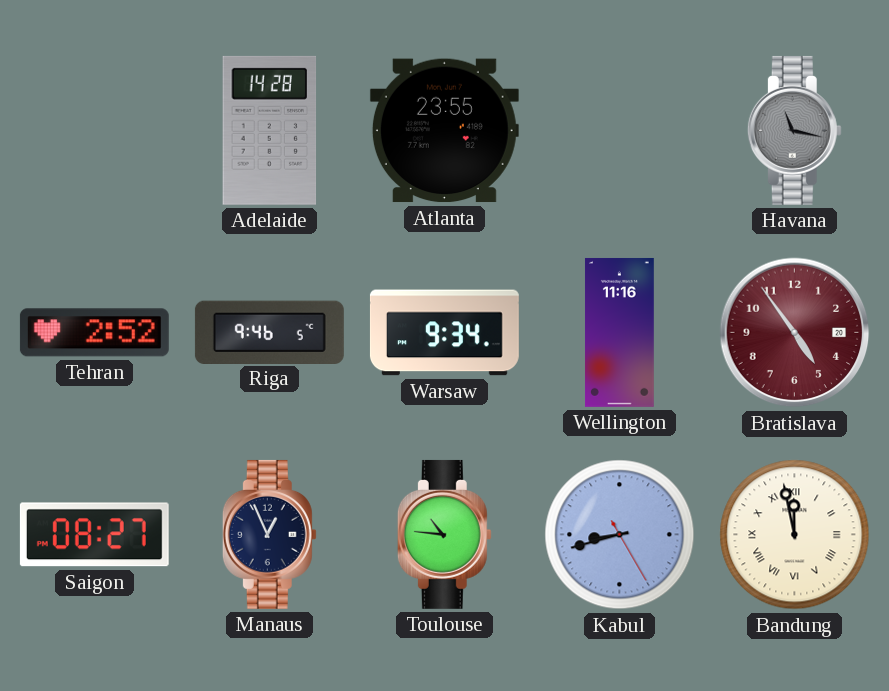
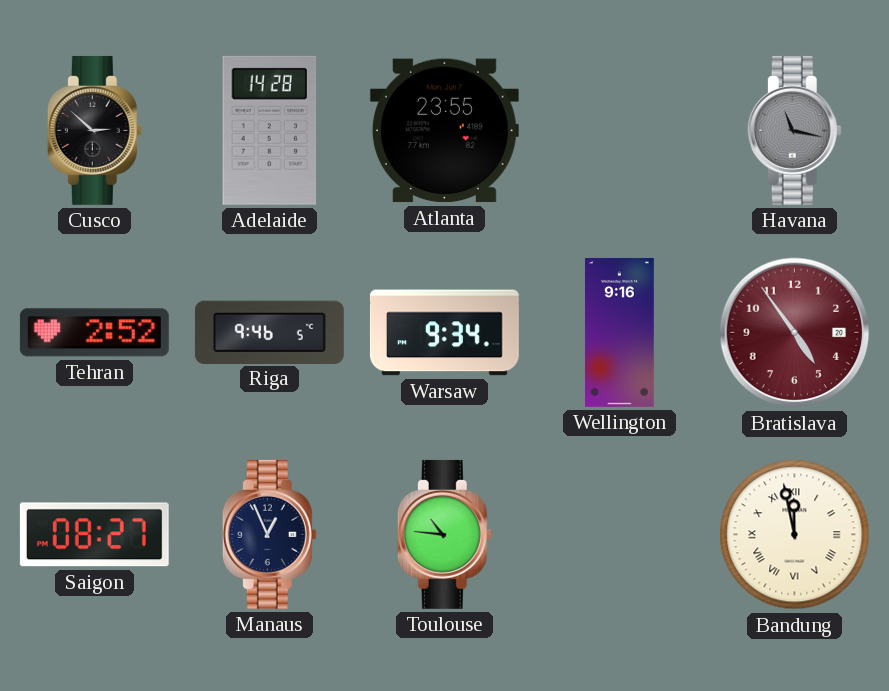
Cusco: none -> 2:52 (94, 130)
Wellington: 11:16 -> 9:16 (619, 332)
Kabul: 8:42 -> none (620, 535)
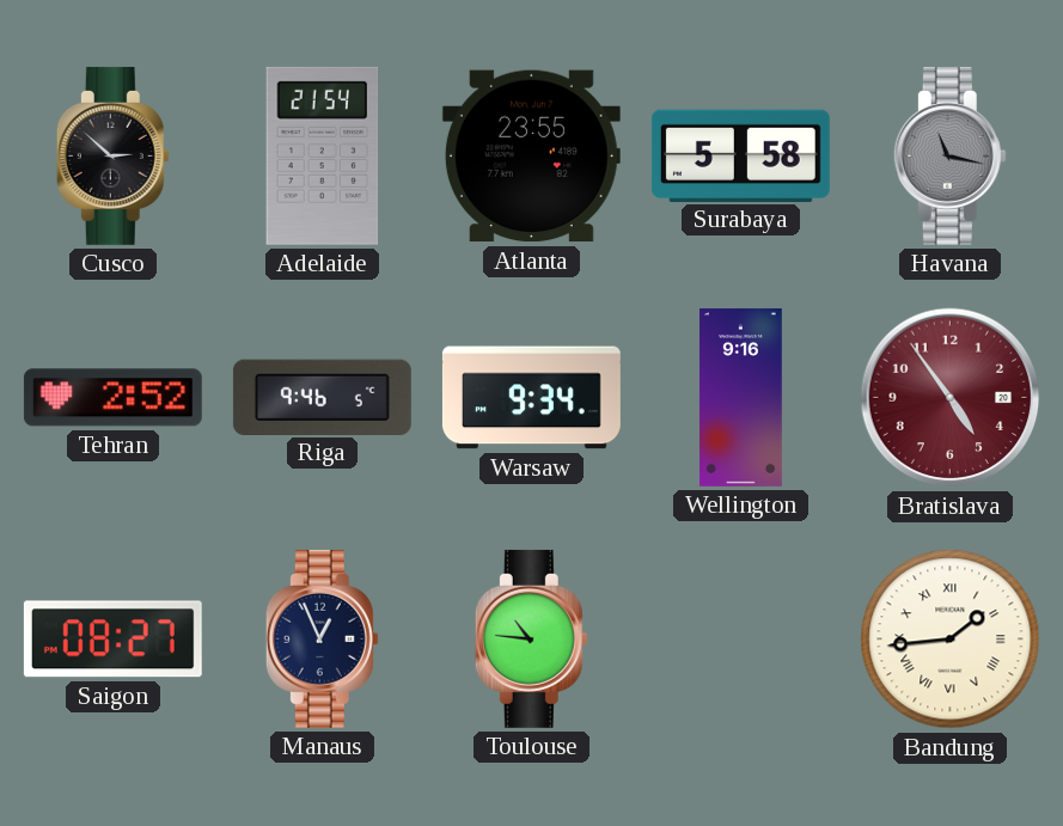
Adelaide: 14:28 -> 21:54 (323, 155)
Surabaya: none -> 5:58 (740, 155)
Bandung: 11:58 -> 1:44 (951, 640)
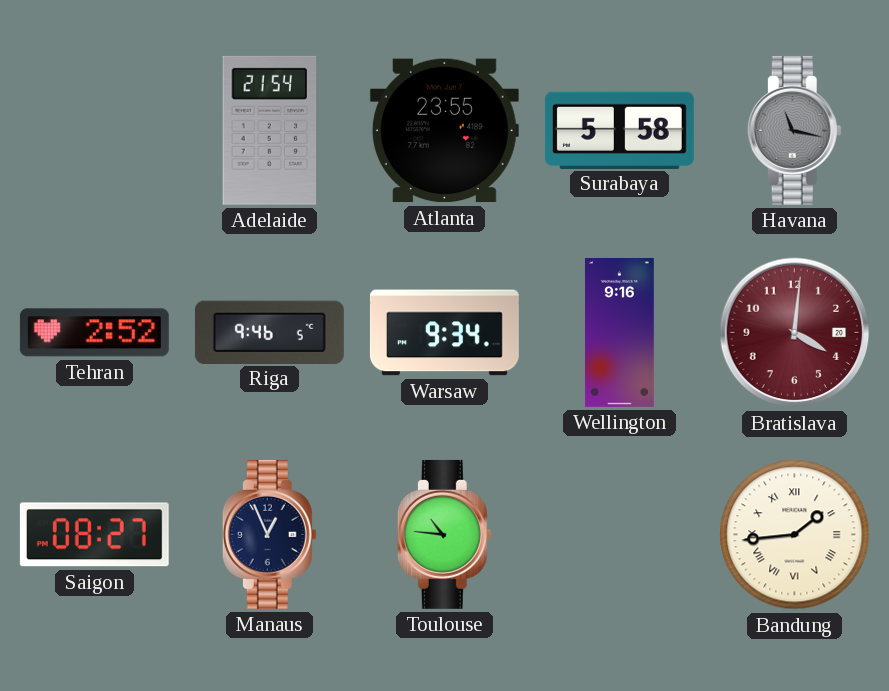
Cusco: 2:52 -> none (112, 155)
Bratislava: 4:54 -> 4:01 (795, 333)
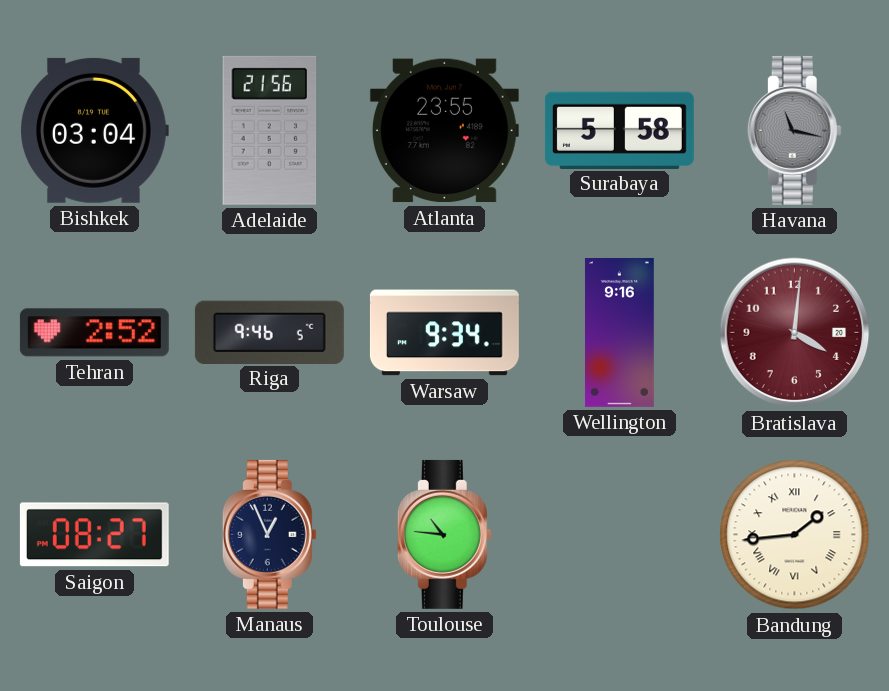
Bishkek: none -> 03:04 (94, 130)
Adelaide: 21:54 -> 21:56 (270, 130)
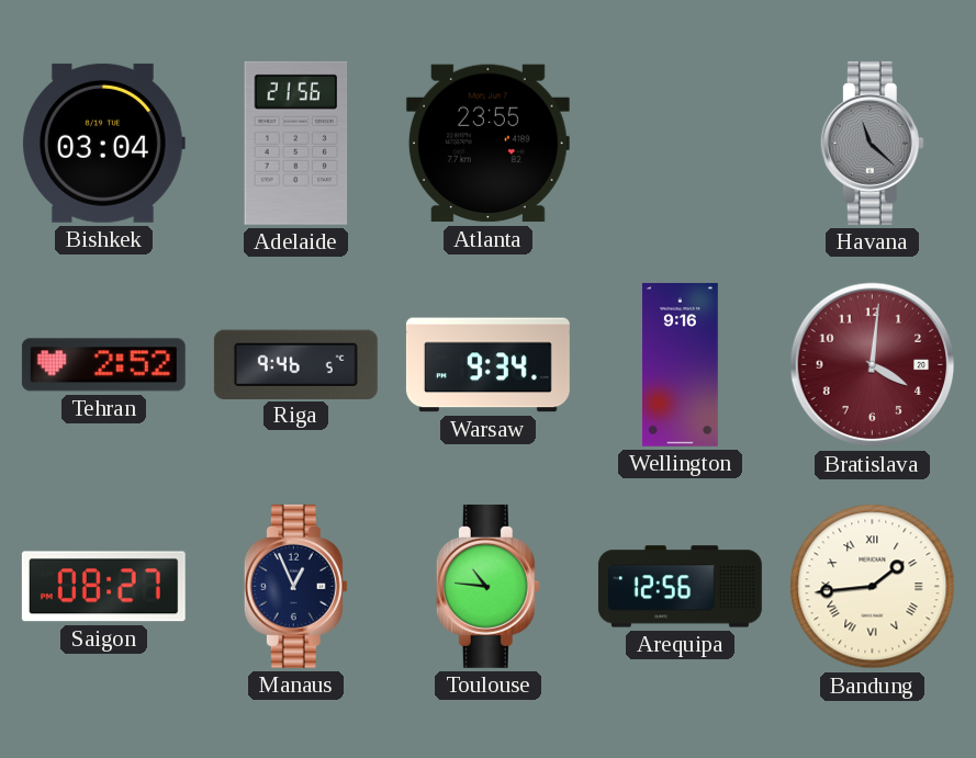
Surabaya: 5:58 -> none (619, 130)
Havana: 11:17 -> 11:22 (872, 143)
Arequipa: none -> 12:56 (680, 587)
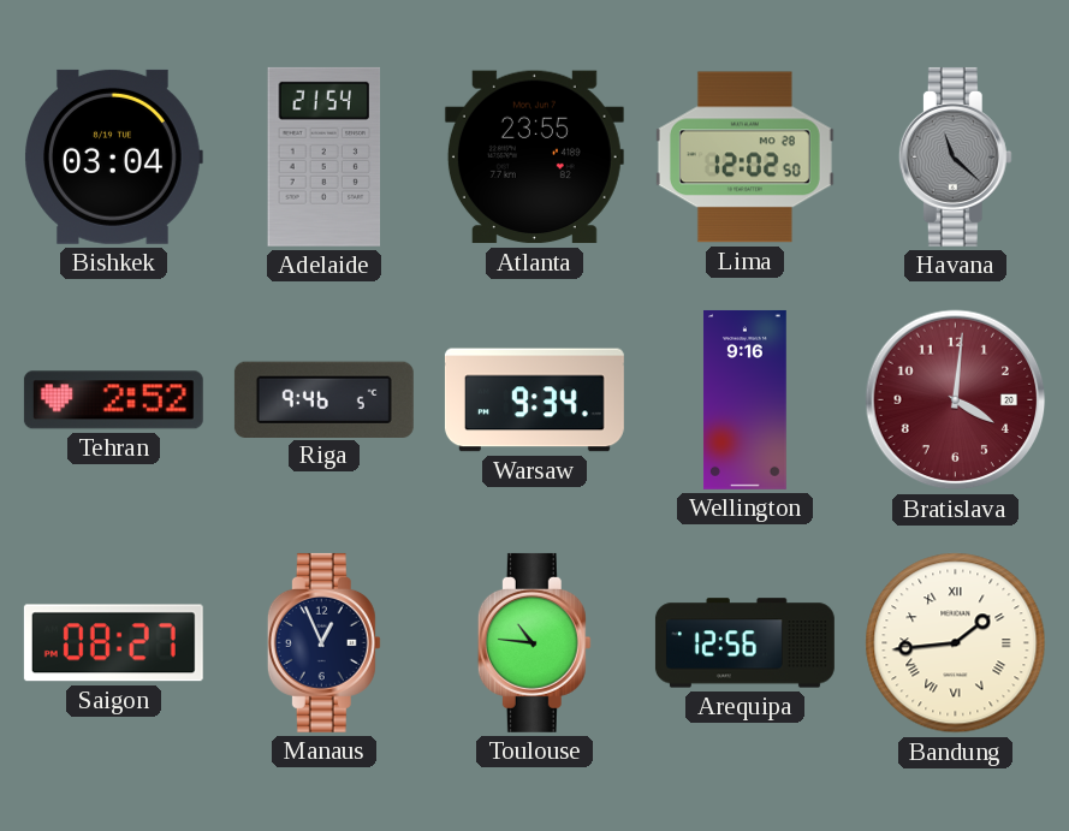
Adelaide: 21:56 -> 21:54 (325, 156)
Lima: none -> 12:02 (744, 158)
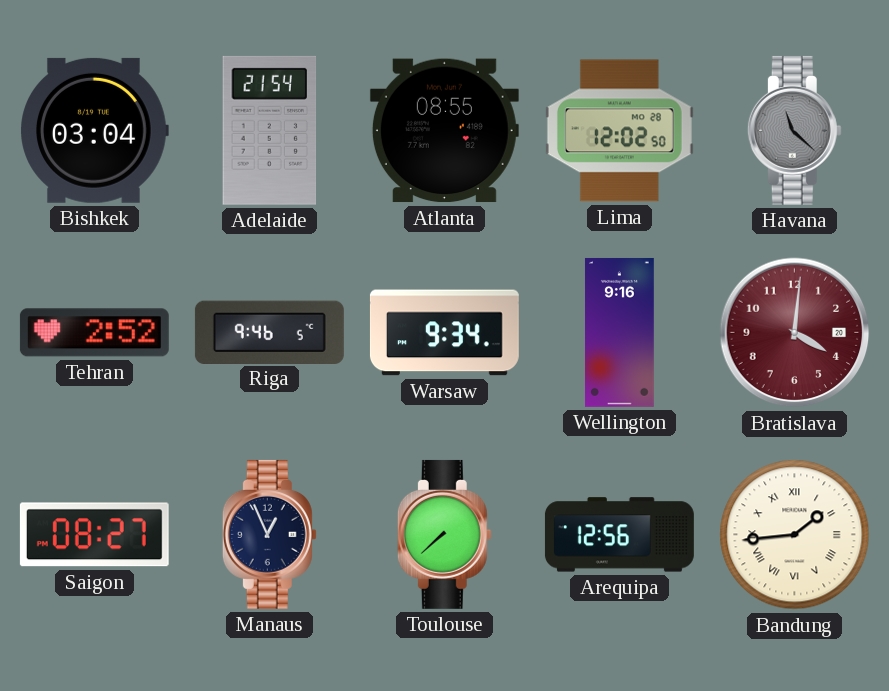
Atlanta: 23:55 -> 08:55 (444, 131)
Toulouse: 10:46 -> 7:38 (444, 534)
